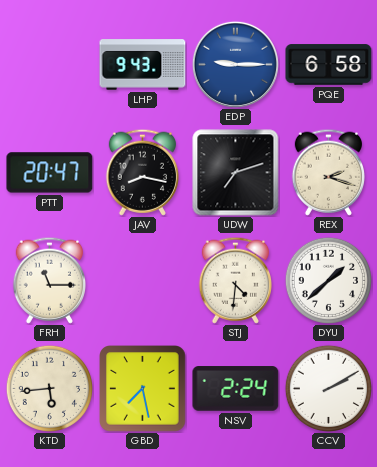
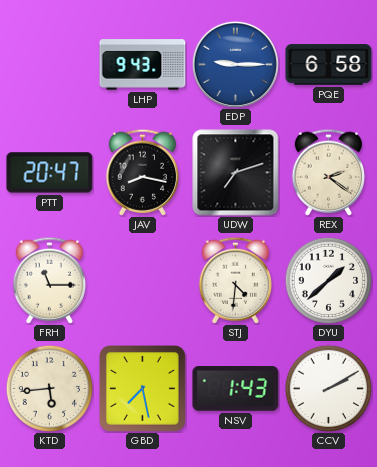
REX: 2:18 -> 2:21 (328, 172)
NSV: 2:24 -> 1:43 (236, 389)
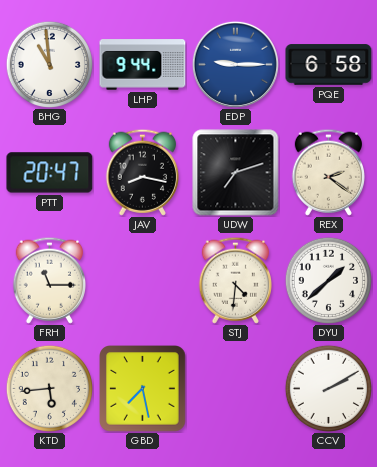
BHG: none -> 10:59 (49, 64)
LHP: 9:43 -> 9:44 (143, 65)
NSV: 1:43 -> none (236, 389)
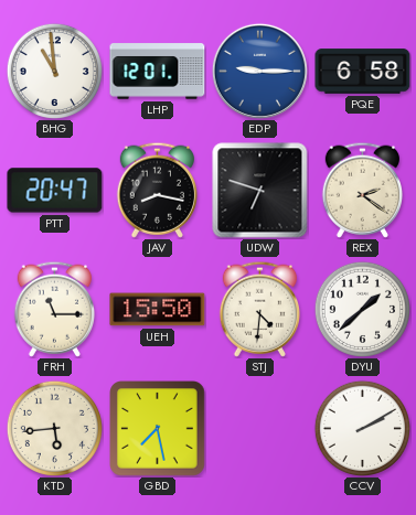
LHP: 9:44 -> 12:01 (158, 72)
UDW: 7:12 -> 6:48 (260, 191)
UEH: none -> 15:50 (158, 310)
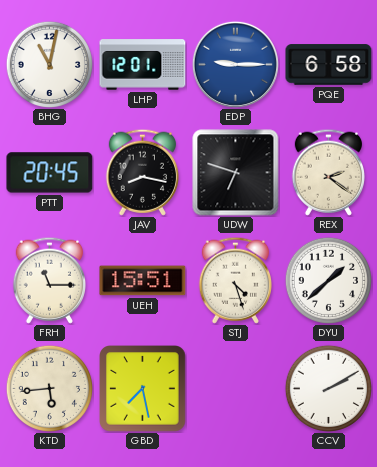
BHG: 10:59 -> 11:02 (49, 64)
PTT: 20:47 -> 20:45 (50, 173)
UEH: 15:50 -> 15:51 (143, 281)
STJ: 4:31 -> 4:27 (235, 280)
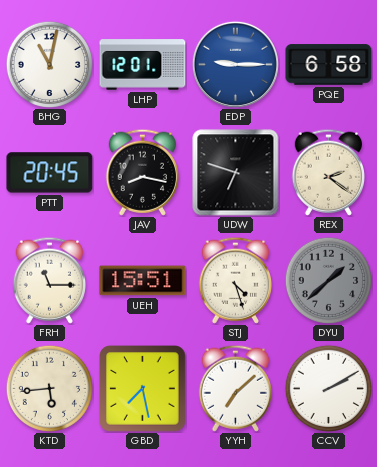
DYU dial: white -> grey (328, 280)
YYH: none -> 7:08 (235, 388)
